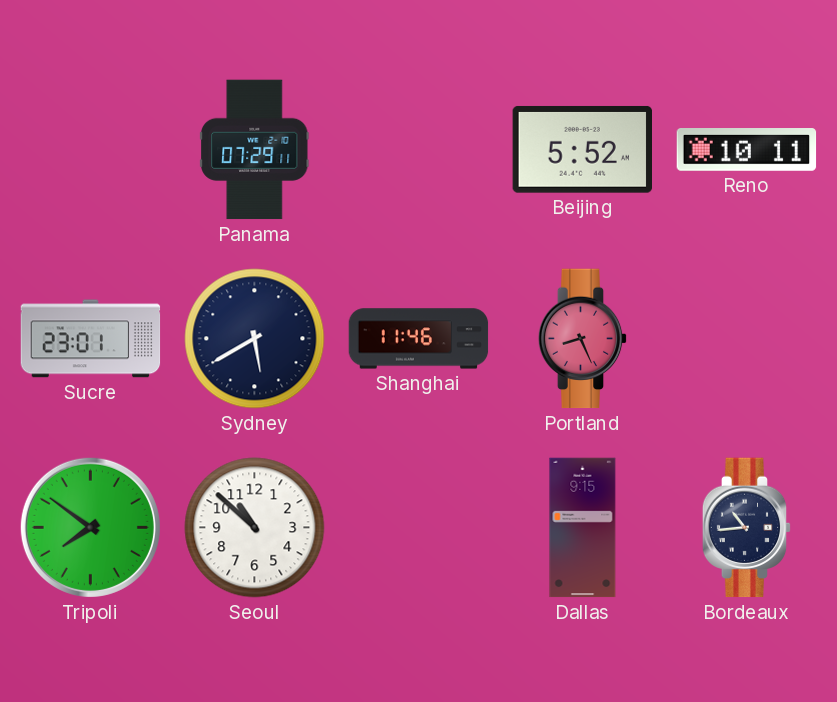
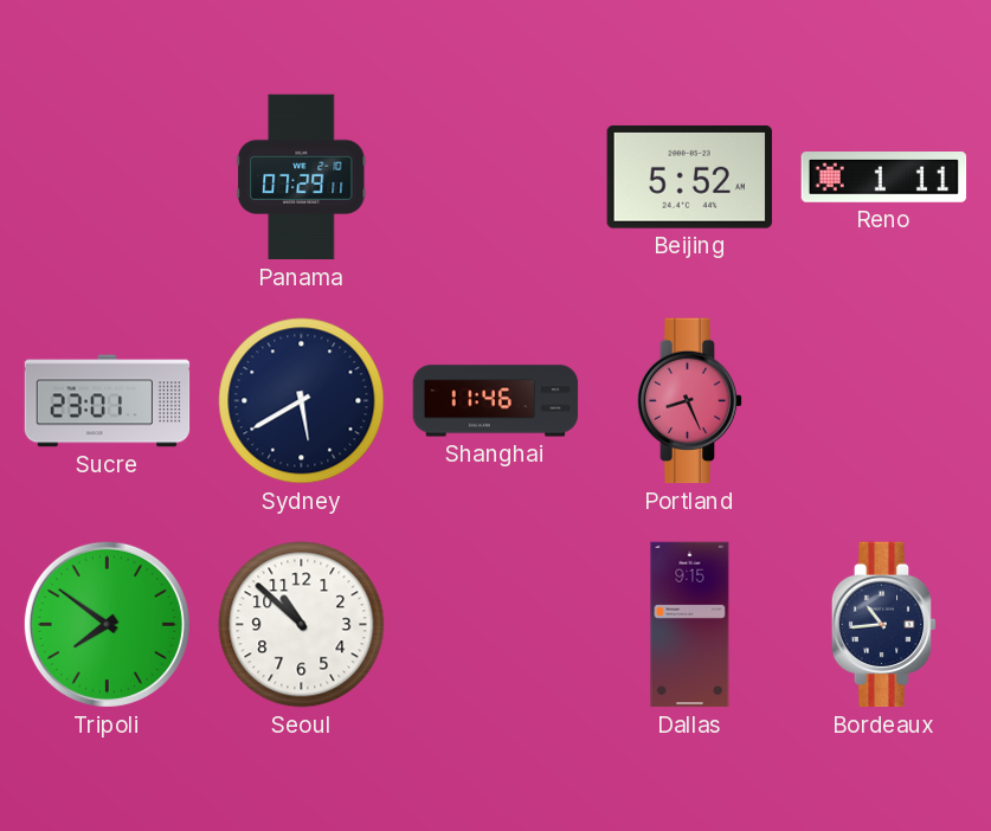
Reno: 10:11 -> 1:11 (884, 178)
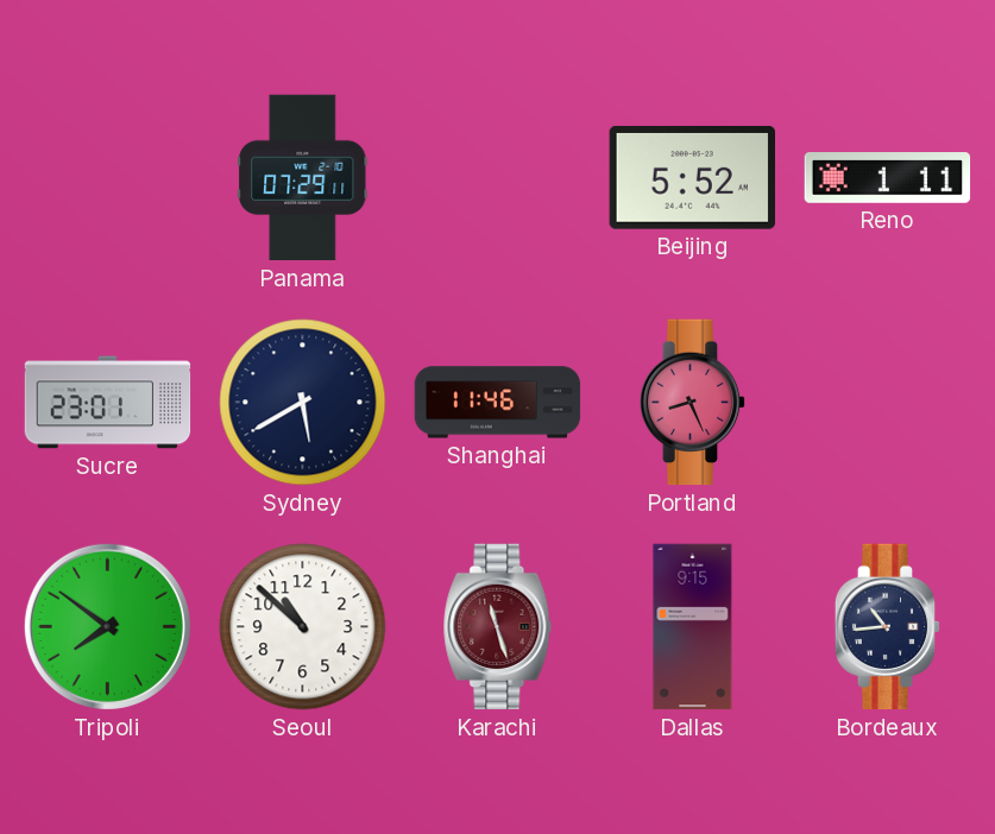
Karachi: none -> 11:27 (498, 627)
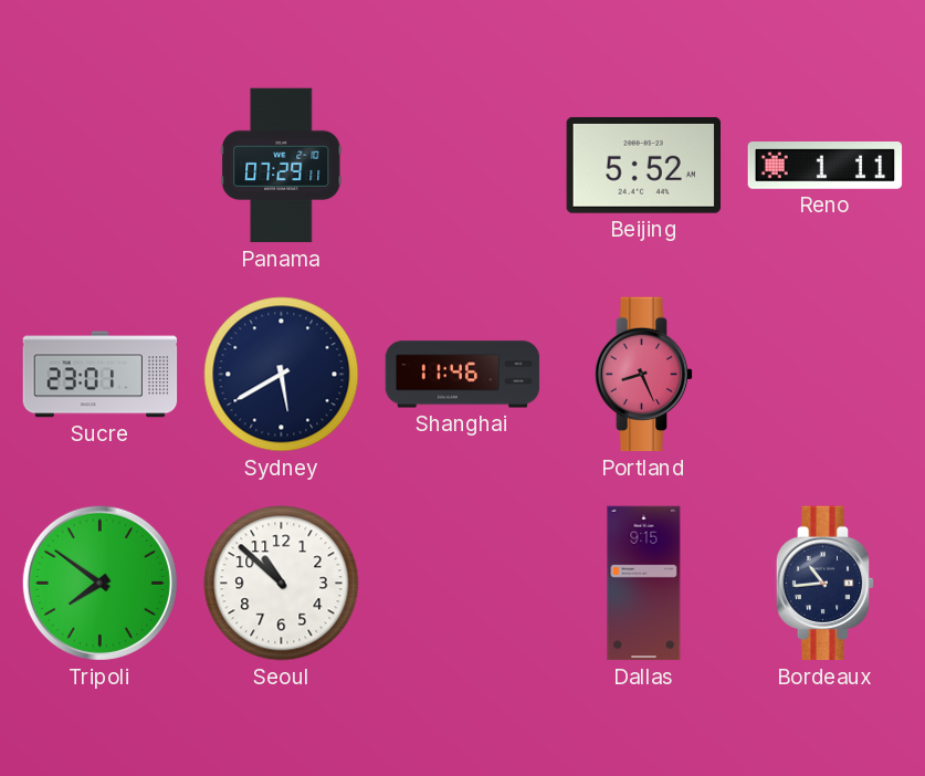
Karachi: 11:27 -> none (498, 627)
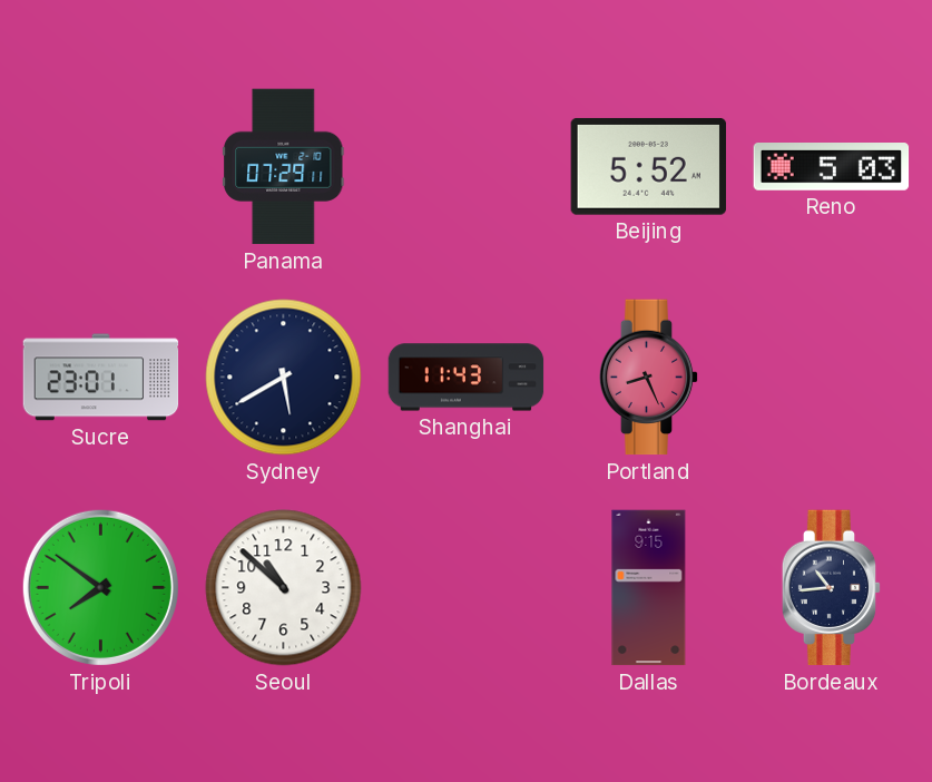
Reno: 1:11 -> 5:03 (832, 167)
Shanghai: 11:46 -> 11:43 (467, 378)
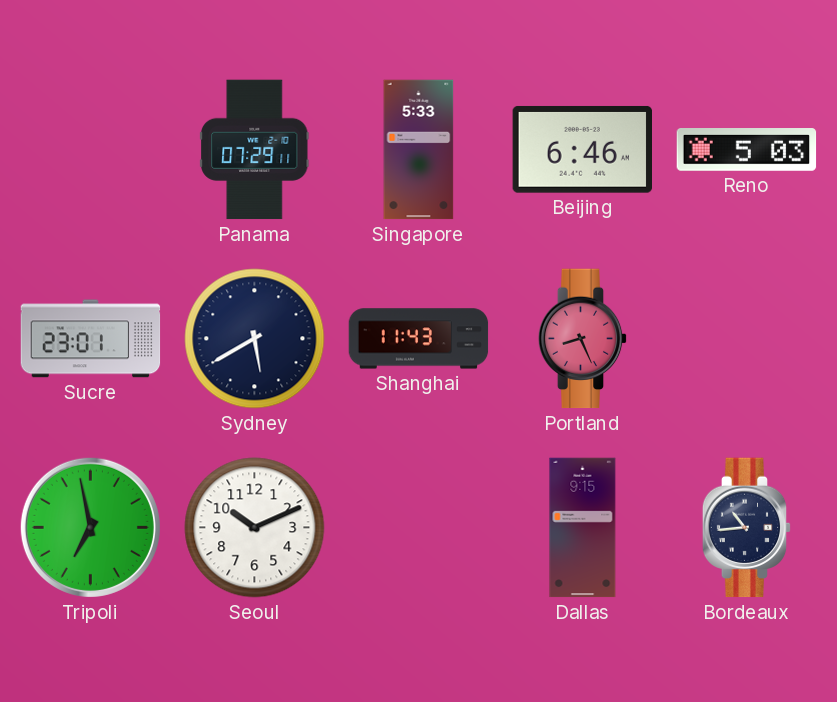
Singapore: none -> 5:33 (419, 150)
Beijing: 5:52 -> 6:46 (582, 149)
Tripoli: 7:51 -> 6:58 (90, 527)
Seoul: 10:52 -> 10:11 (255, 528)
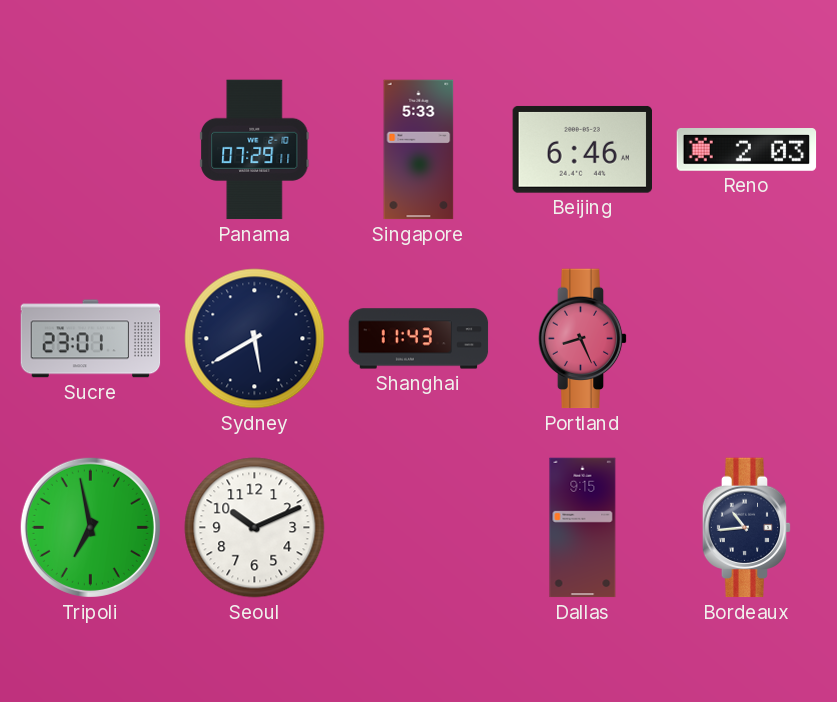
Reno: 5:03 -> 2:03 (747, 150)
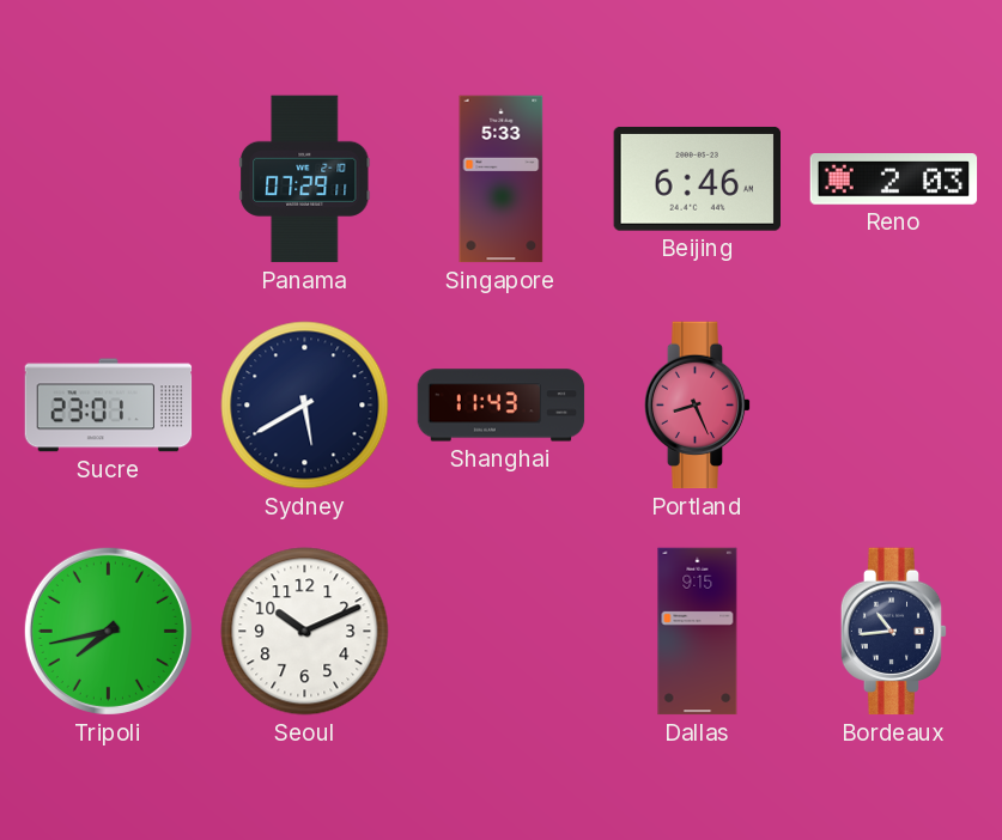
Tripoli: 6:58 -> 7:43 (108, 631)
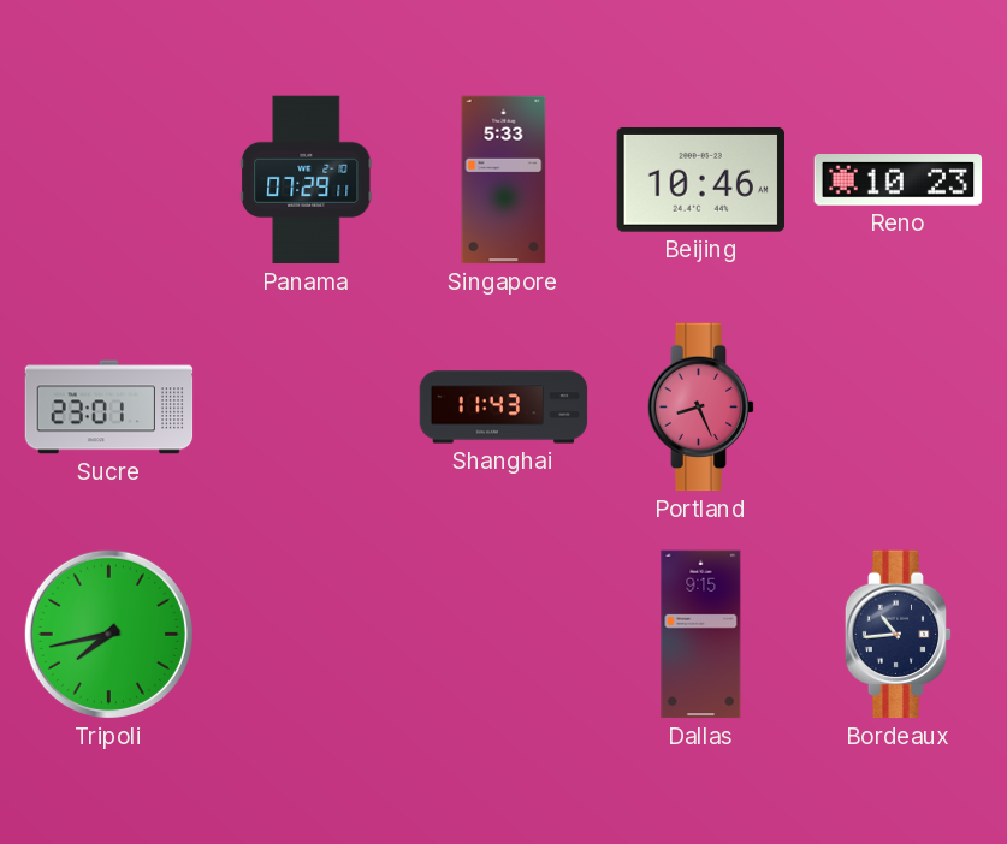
Beijing: 6:46 -> 10:46 (700, 179)
Reno: 2:03 -> 10:23 (899, 180)
Sydney: 5:40 -> none (305, 406)
Seoul: 10:11 -> none (305, 632)
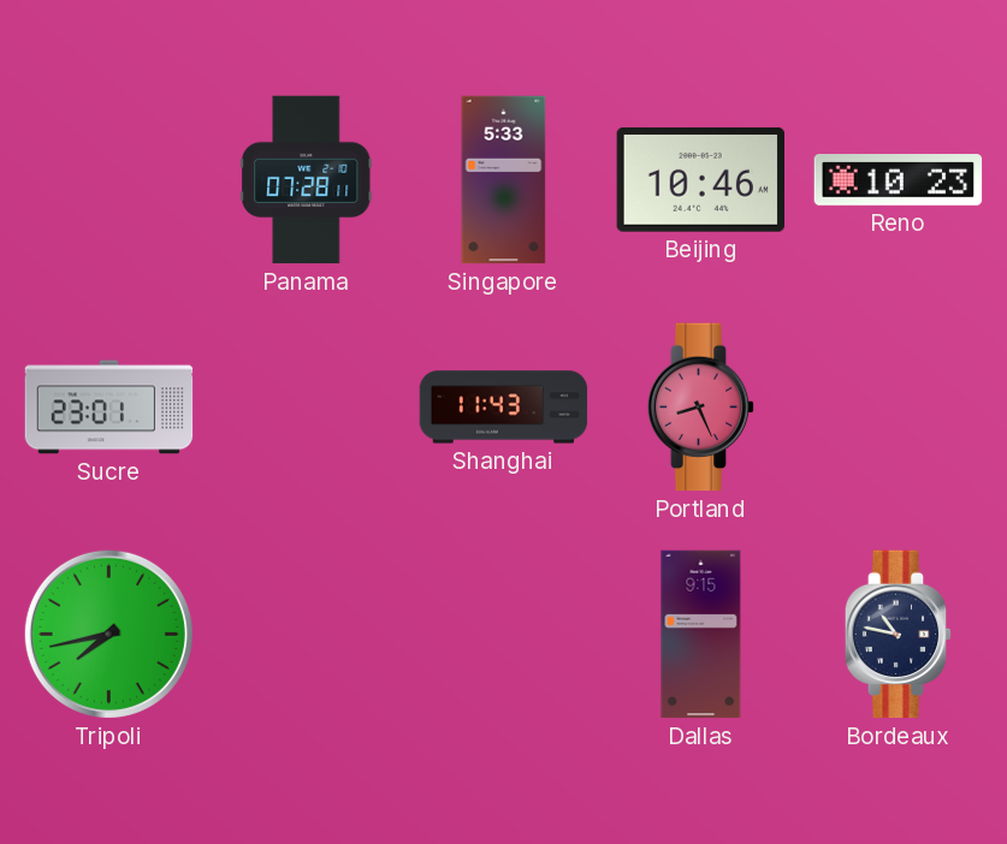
Panama: 07:29 -> 07:28 (307, 180)
Bordeaux: 10:44 -> 10:47 (899, 635)
